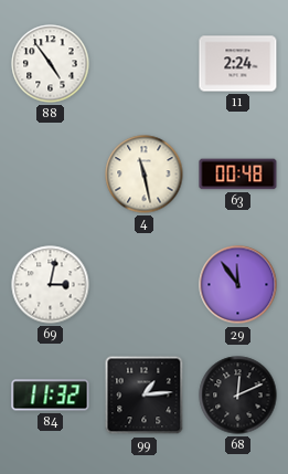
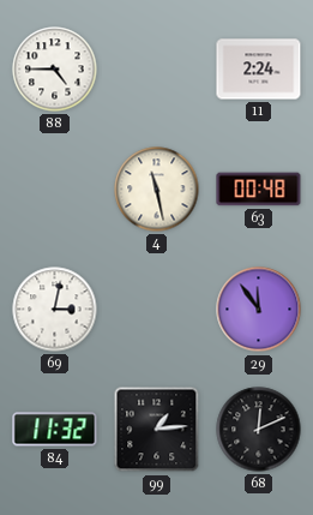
88: 4:54 -> 4:45 (55, 70)
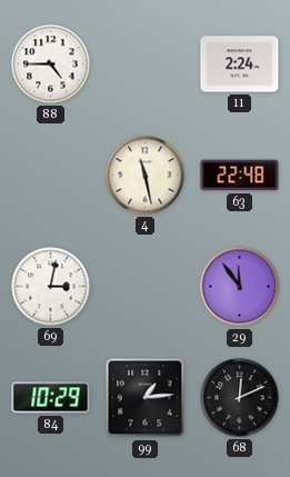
63: 00:48 -> 22:48 (240, 176)
84: 11:32 -> 10:29 (51, 398)
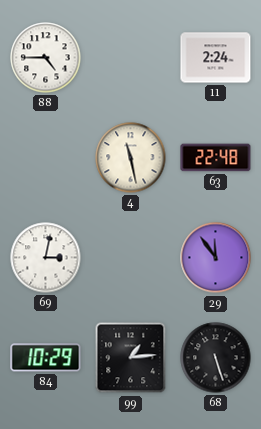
68: 12:11 -> 5:27 (216, 358)
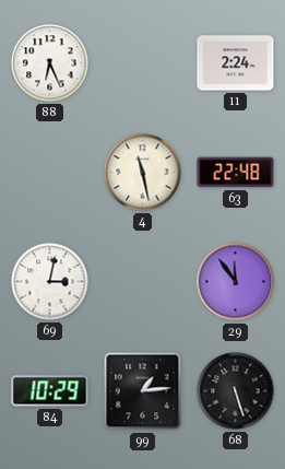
88: 4:45 -> 6:26 (50, 63)
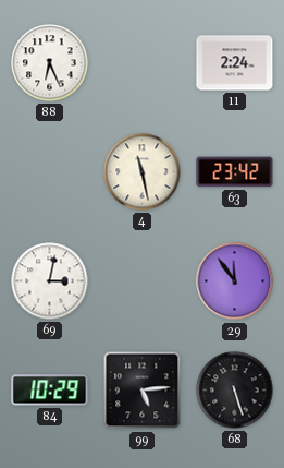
63: 22:48 -> 23:42 (235, 172)
99: 1:14 -> 5:14 (143, 391)
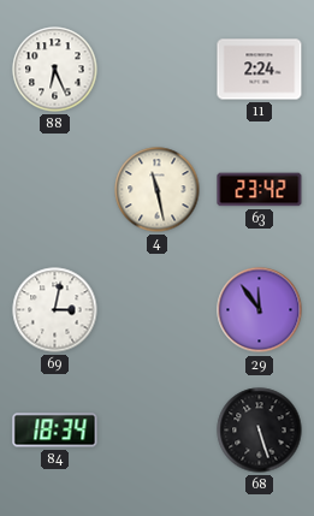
84: 10:29 -> 18:34 (55, 431)
99: 5:14 -> none (143, 391)
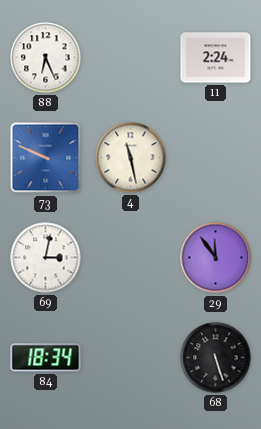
73: none -> 9:49 (46, 158)
63: 23:42 -> none (260, 190)
